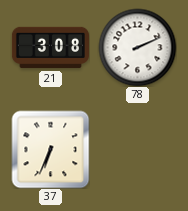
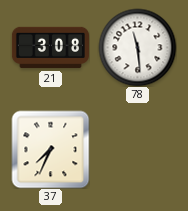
78: 2:11 -> 11:29 (137, 47)
37: 6:34 -> 7:34 (50, 149)
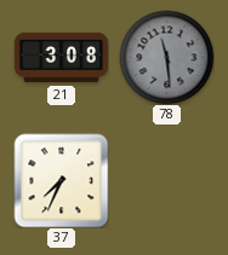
78 dial: white -> grey (166, 57)
